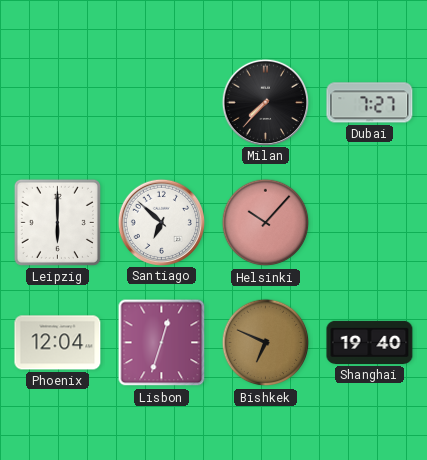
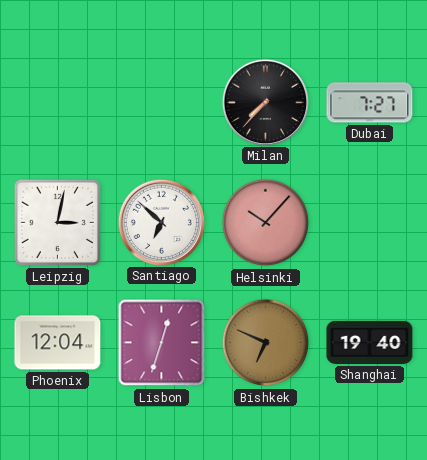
Leipzig: 6:00 -> 3:02 (57, 222)
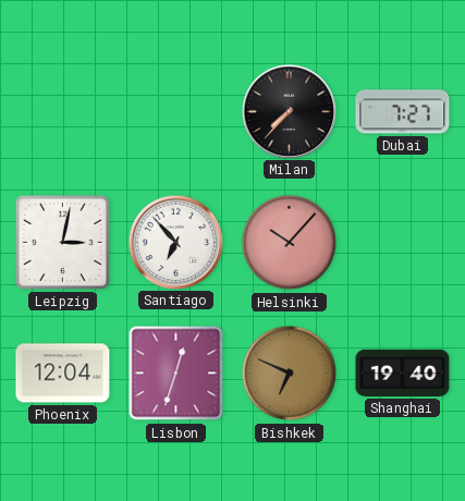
Santiago: 6:52 -> 6:53 (175, 242)
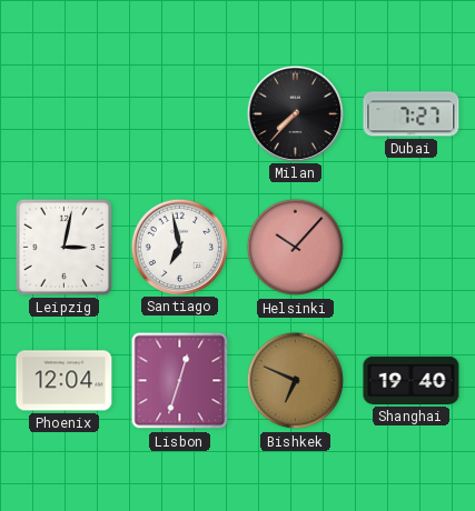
Santiago: 6:53 -> 6:58 (179, 247)
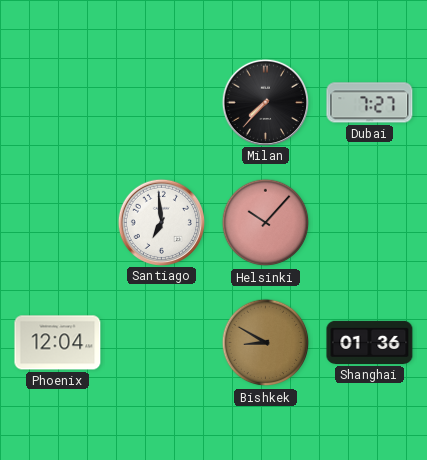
Leipzig: 3:02 -> none (63, 247)
Santiago: 6:58 -> 6:59 (161, 222)
Lisbon: 12:33 -> none (180, 381)
Bishkek: 6:49 -> 8:50 (266, 343)
Shanghai: 19:40 -> 01:36 (370, 342)
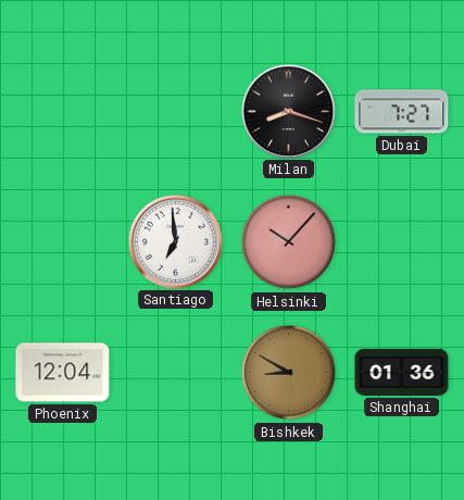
Milan: 7:37 -> 8:18 (288, 111)
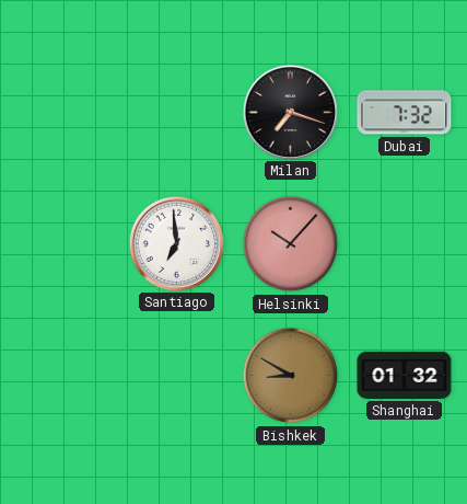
Milan: 8:18 -> 7:18 (290, 112)
Dubai: 7:27 -> 7:32 (405, 113)
Phoenix: 12:04 -> none (63, 373)
Shanghai: 01:36 -> 01:32 (405, 375)
